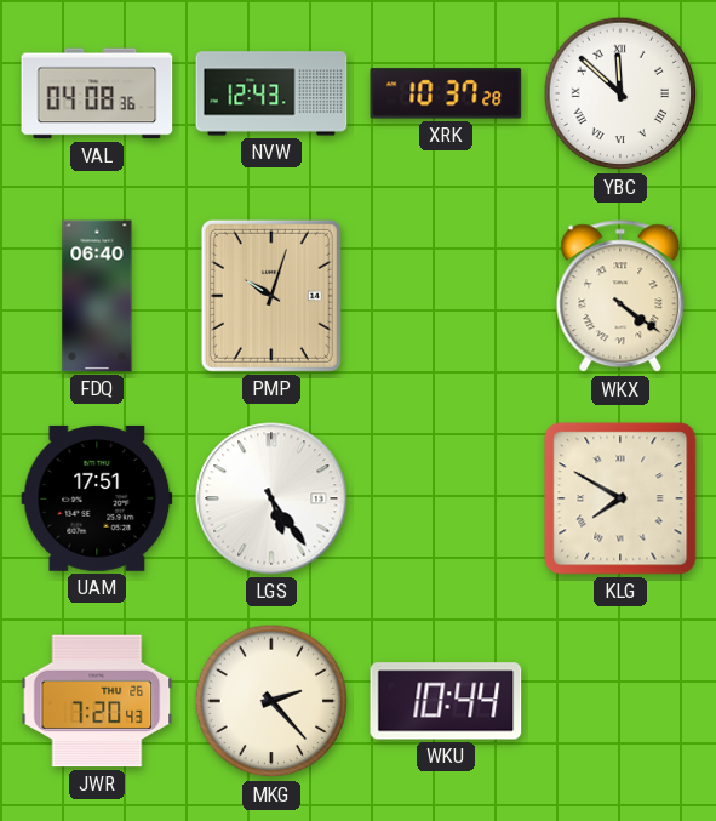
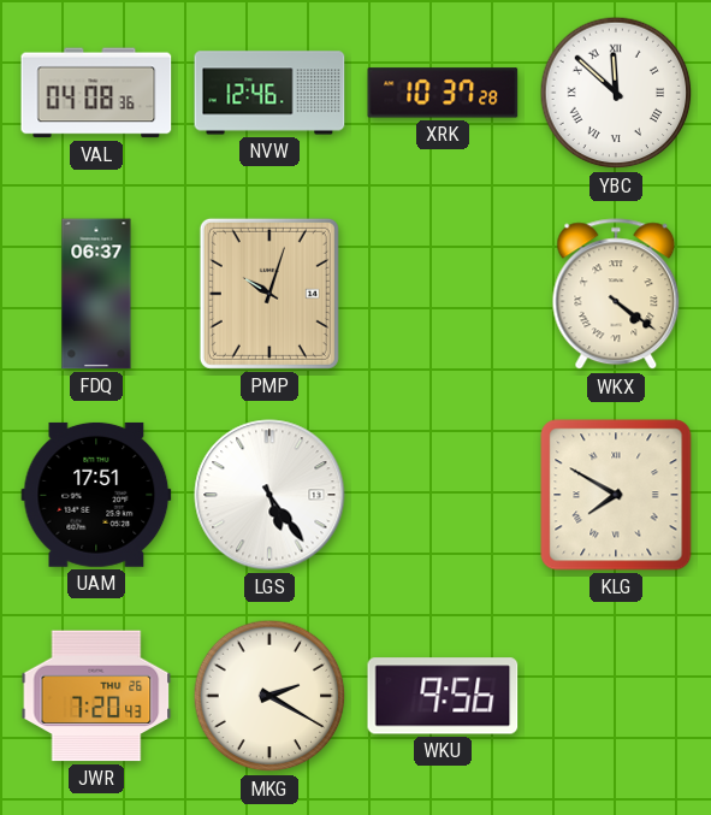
NVW: 12:43 -> 12:46 (269, 93)
FDQ: 06:40 -> 06:37 (96, 294)
MKG: 2:23 -> 2:20 (269, 696)
WKU: 10:44 -> 9:56 (443, 696)
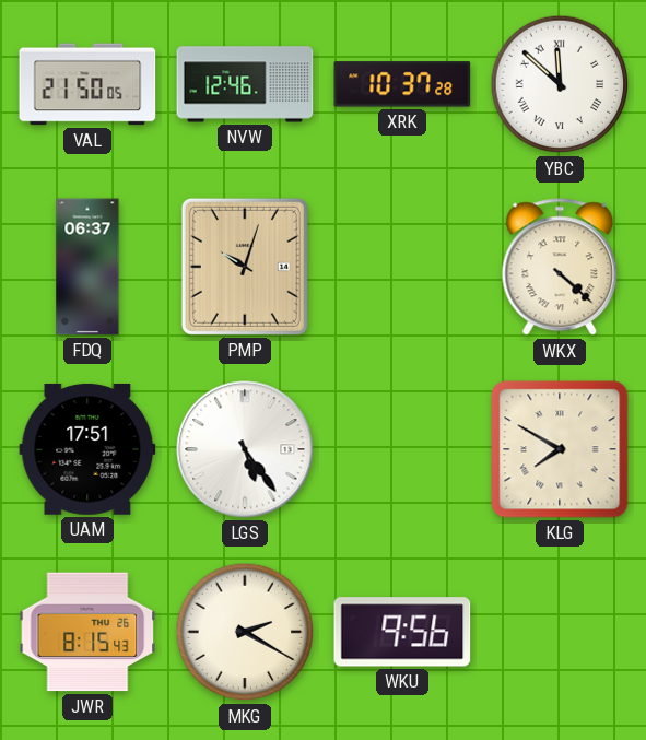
VAL: 04:08 -> 21:50 (87, 84)
WKX: 4:21 -> 4:22 (560, 268)
JWR: 7:20 -> 8:15 (87, 632)
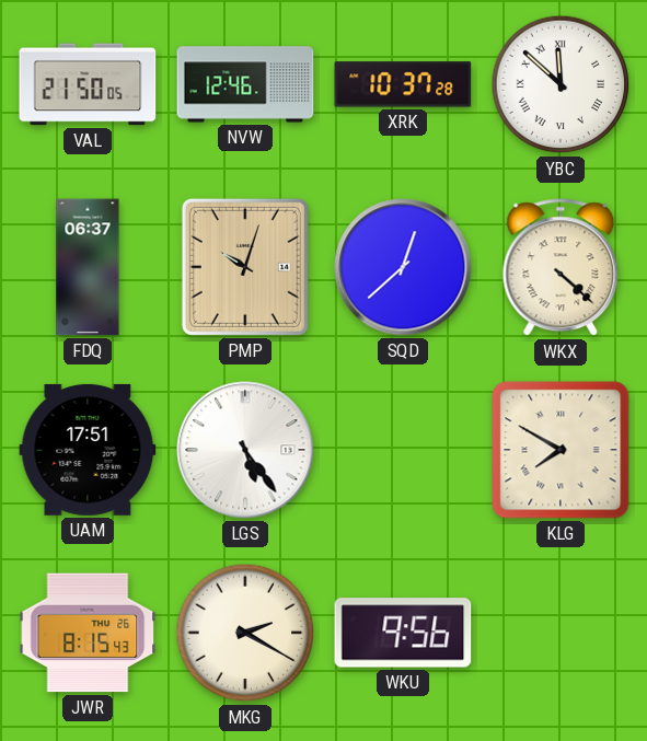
SQD: none -> 12:38 (403, 267)
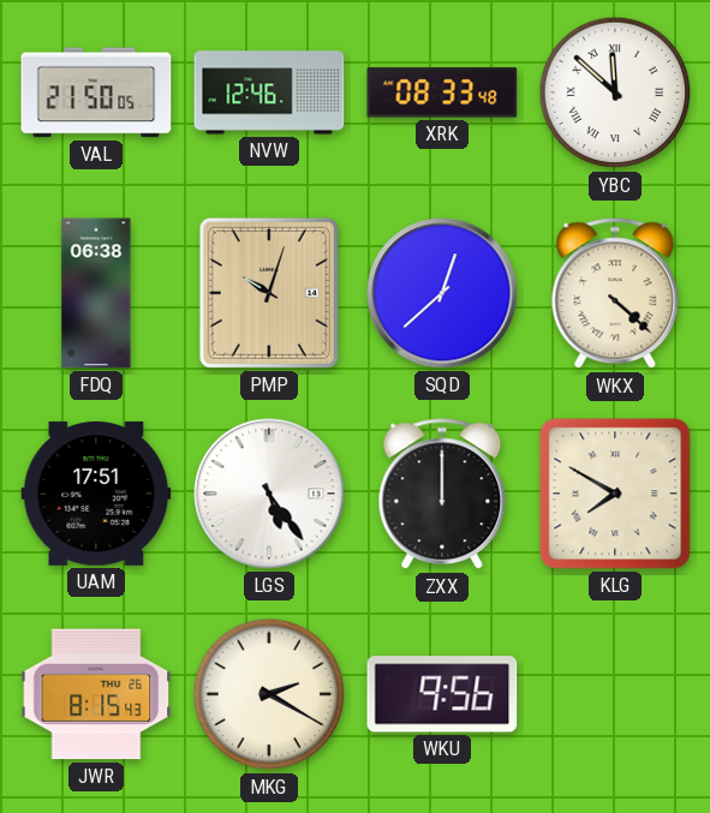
XRK: 10:37 -> 08:33 (442, 92)
FDQ: 06:37 -> 06:38 (96, 293)
ZXX: none -> 12:00 (442, 495)
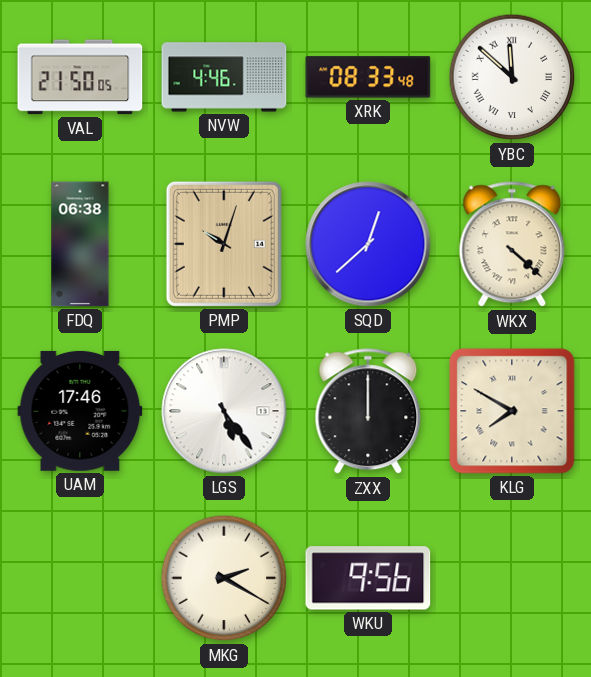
NVW: 12:46 -> 4:46 (224, 77)
UAM: 17:51 -> 17:46 (80, 411)
JWR: 8:15 -> none (96, 694)
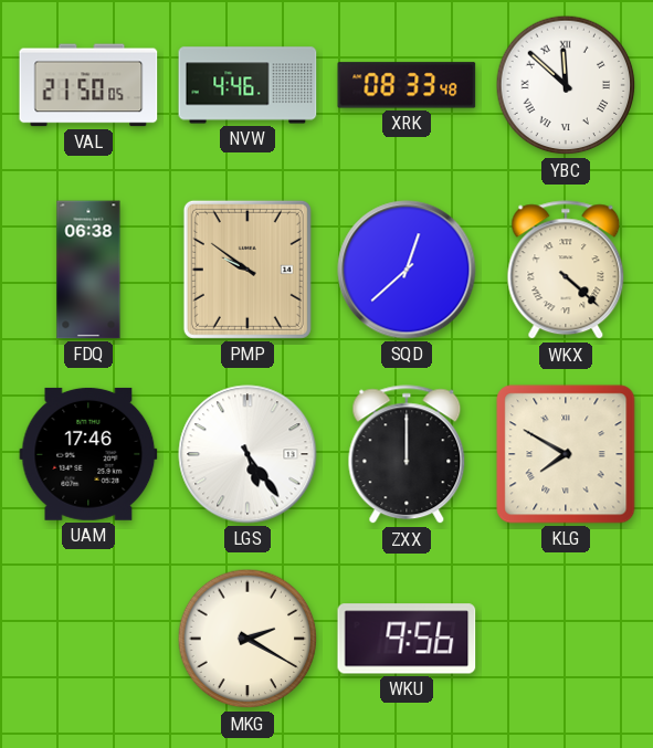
PMP: 10:03 -> 9:51 (247, 270)
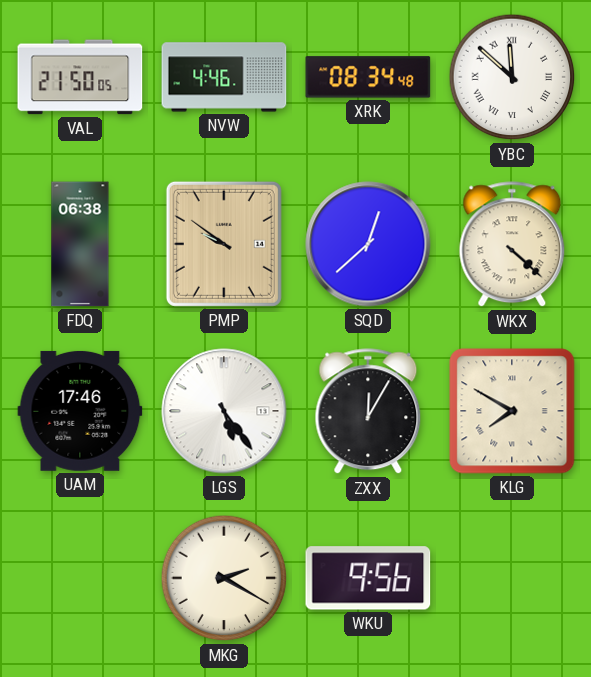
XRK: 08:33 -> 08:34 (368, 77)
ZXX: 12:00 -> 12:05 (368, 412)
